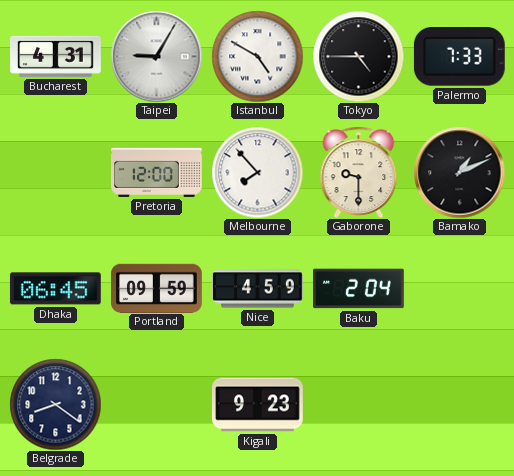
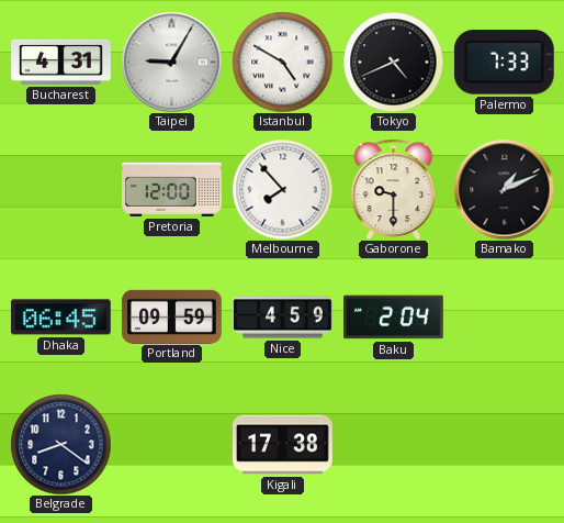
Tokyo: 4:45 -> 4:41 (393, 62)
Kigali: 9:23 -> 17:38 (283, 445)
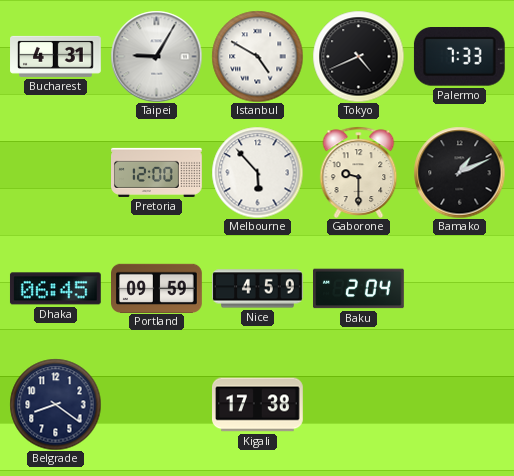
Melbourne: 7:53 -> 5:53 (257, 172)
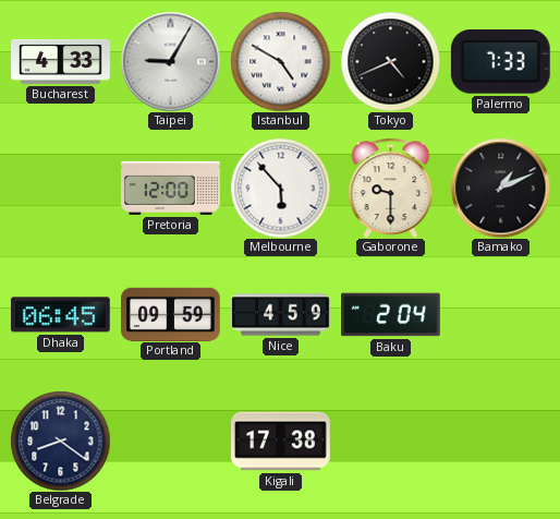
Bucharest: 4:31 -> 4:33 (61, 61)
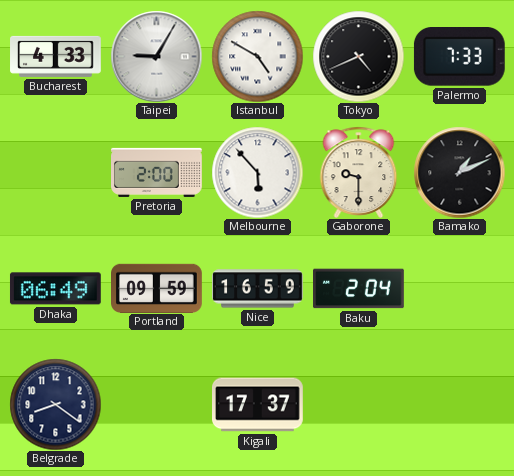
Pretoria: 12:00 -> 2:00 (157, 172)
Dhaka: 06:45 -> 06:49 (55, 289)
Nice: 4:59 -> 16:59 (258, 289)
Kigali: 17:38 -> 17:37 (258, 405)
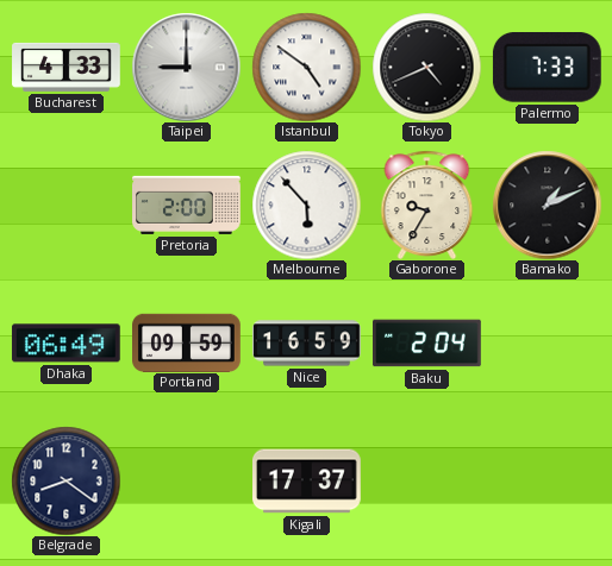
Taipei: 9:05 -> 9:00 (186, 67)
Istanbul: 4:50 -> 4:51 (306, 67)
Gaborone: 9:30 -> 9:35 (427, 205)
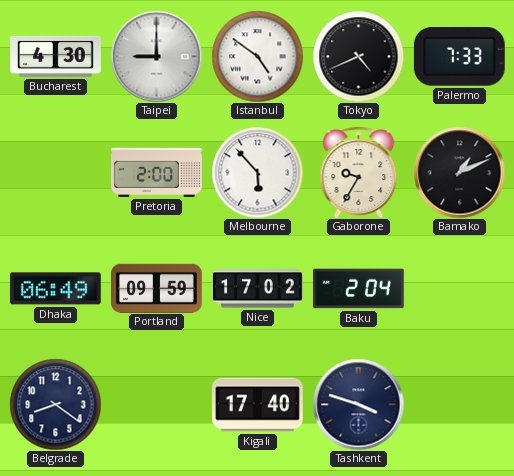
Bucharest: 4:33 -> 4:30 (56, 56)
Nice: 16:59 -> 17:02 (258, 289)
Kigali: 17:37 -> 17:40 (258, 405)
Tashkent: none -> 3:48 (358, 404)
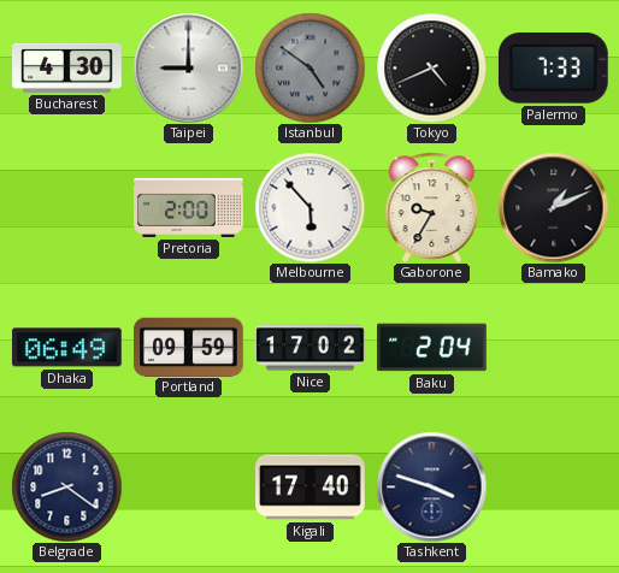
Istanbul dial: white -> grey (309, 67)
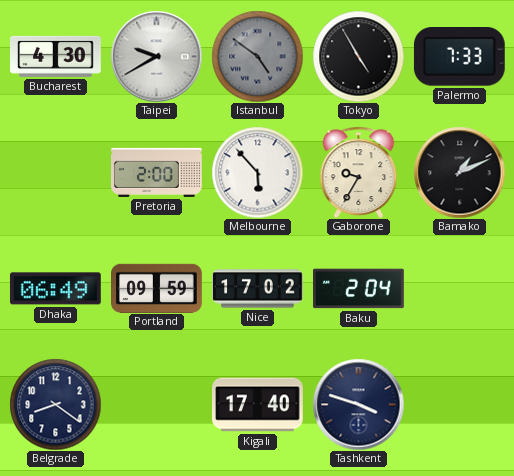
Taipei: 9:00 -> 9:40 (156, 56)
Tokyo: 4:41 -> 4:55 (358, 56)
